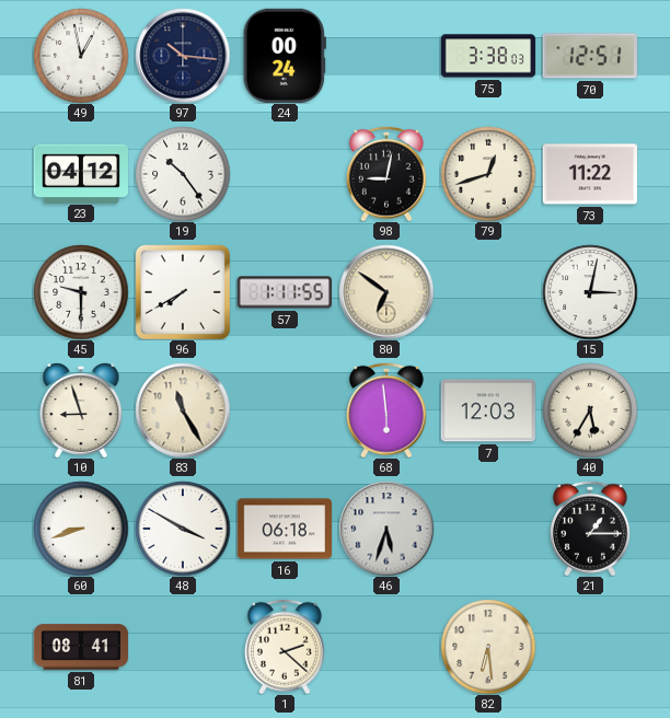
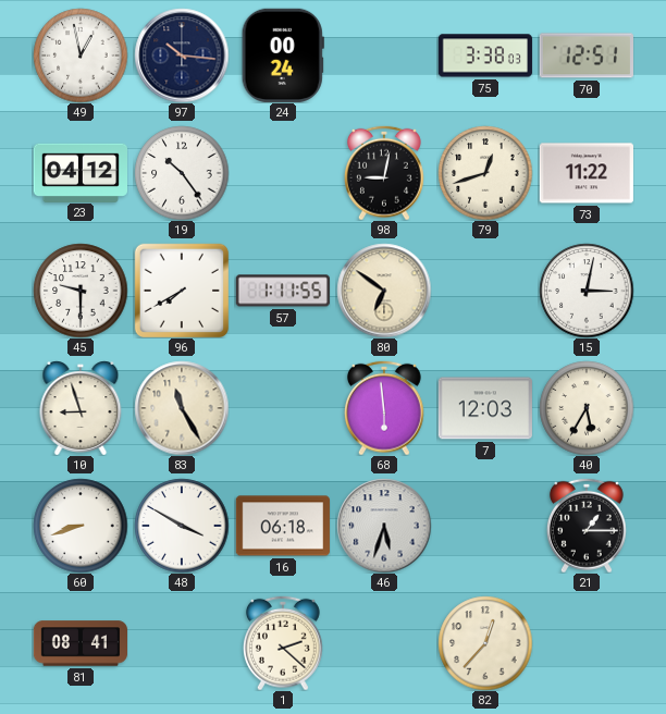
82: 6:29 -> 12:37 (485, 643)
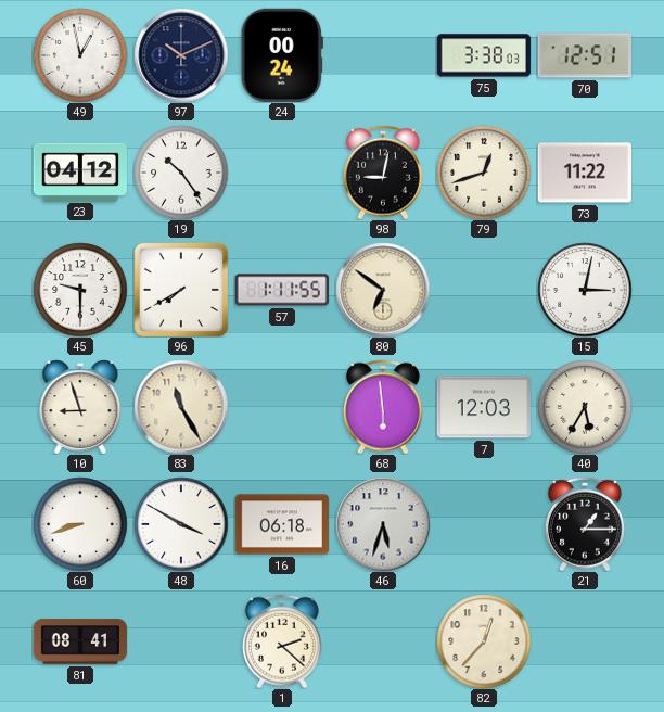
97: 10:16 -> 10:11 (181, 55)
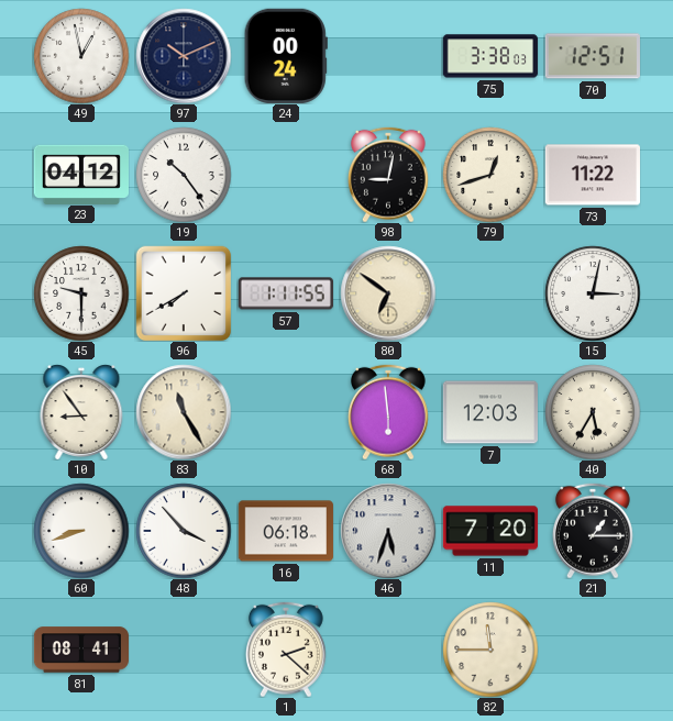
10: 8:57 -> 8:54 (81, 412)
48: 3:50 -> 3:53 (184, 531)
11: none -> 7:20 (489, 531)
82: 12:37 -> 11:45 (490, 650)
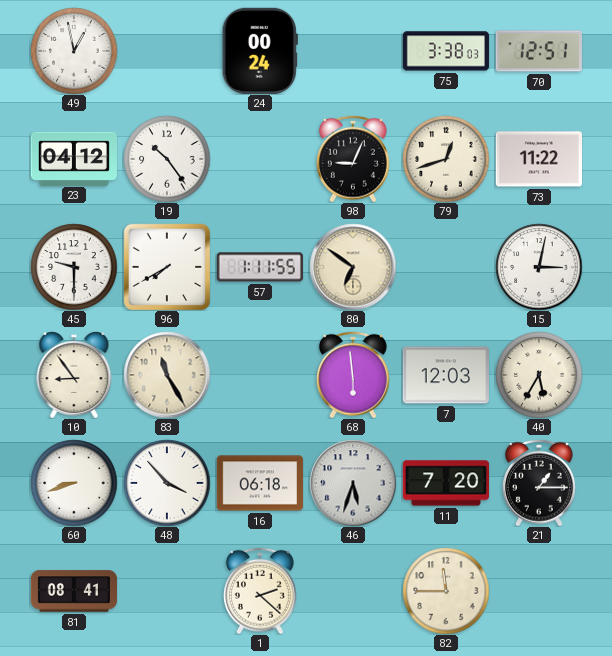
97: 10:11 -> none (184, 56)
98: 9:02 -> 9:04 (353, 159)
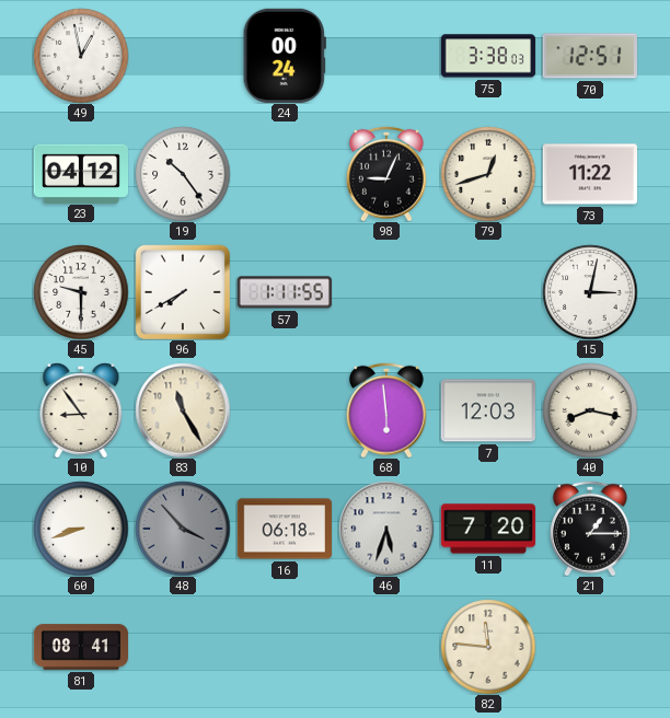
80: 6:51 -> none (353, 267)
40: 5:35 -> 8:17 (590, 410)
48 dial: white -> grey (183, 529)
1: 2:22 -> none (260, 591)
82: 11:45 -> 11:46 (488, 647)
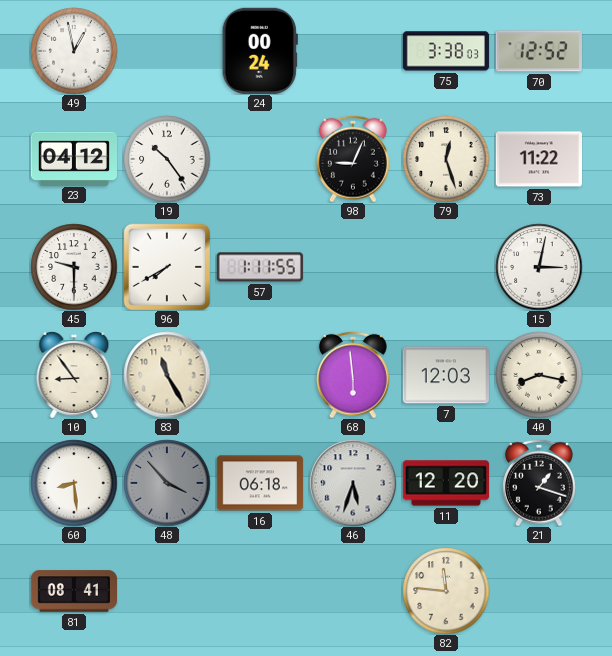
70: 12:51 -> 12:52 (539, 51)
79: 12:42 -> 12:27 (446, 159)
60: 8:42 -> 8:29 (74, 483)
11: 7:20 -> 12:20 (445, 483)
21: 1:15 -> 1:18 (539, 483)
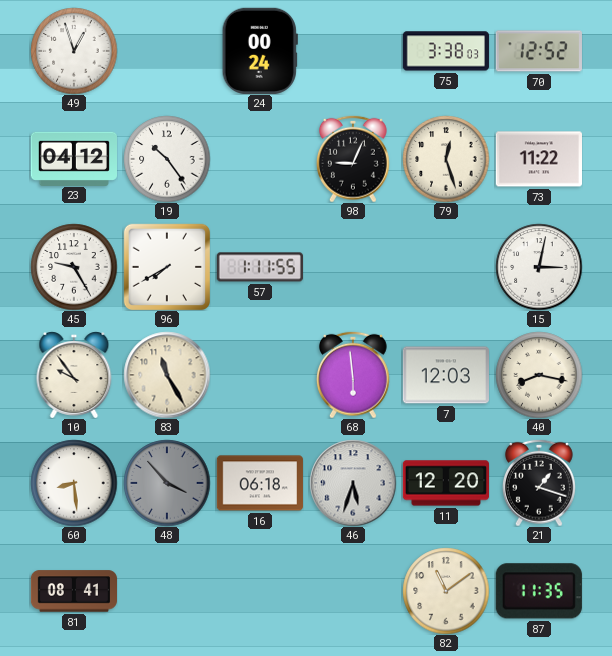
49: 12:58 -> 12:57 (74, 51)
45: 9:30 -> 9:25 (74, 267)
10: 8:54 -> 9:54 (74, 375)
82: 11:46 -> 11:09 (446, 591)
87: none -> 11:35 (539, 591)
